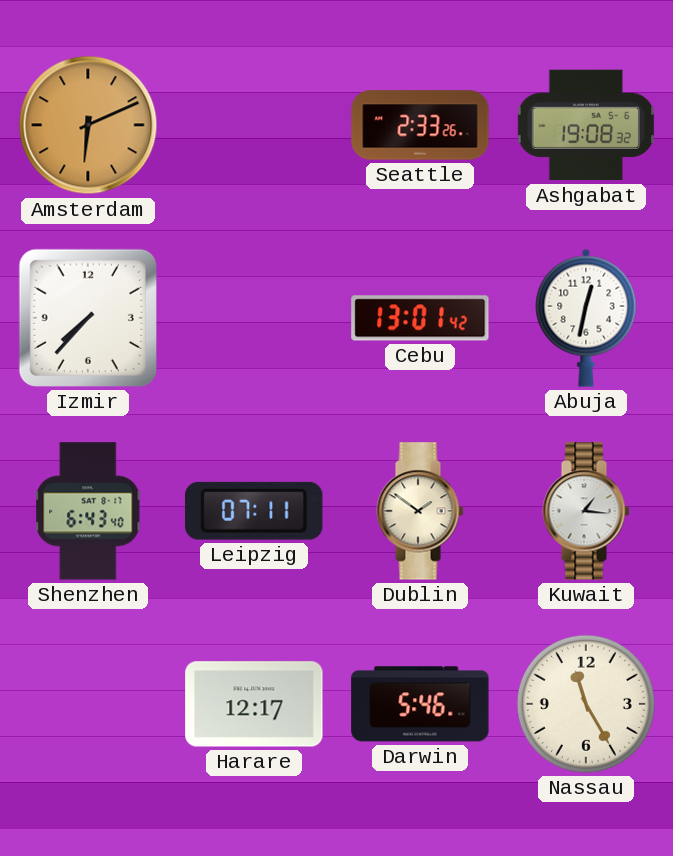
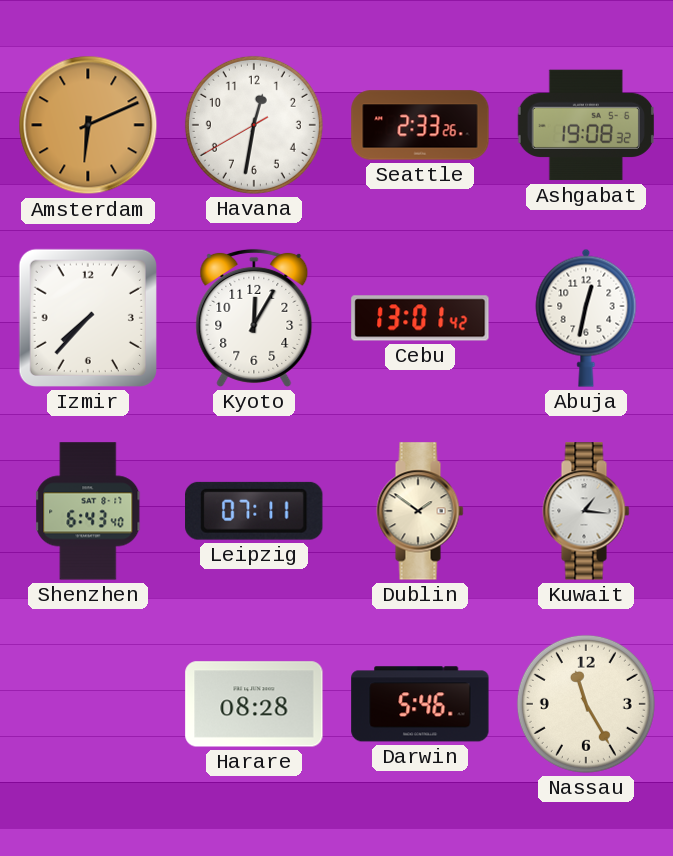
Havana: none -> 12:31 (254, 125)
Kyoto: none -> 12:05 (254, 318)
Harare: 12:17 -> 08:28 (254, 704)
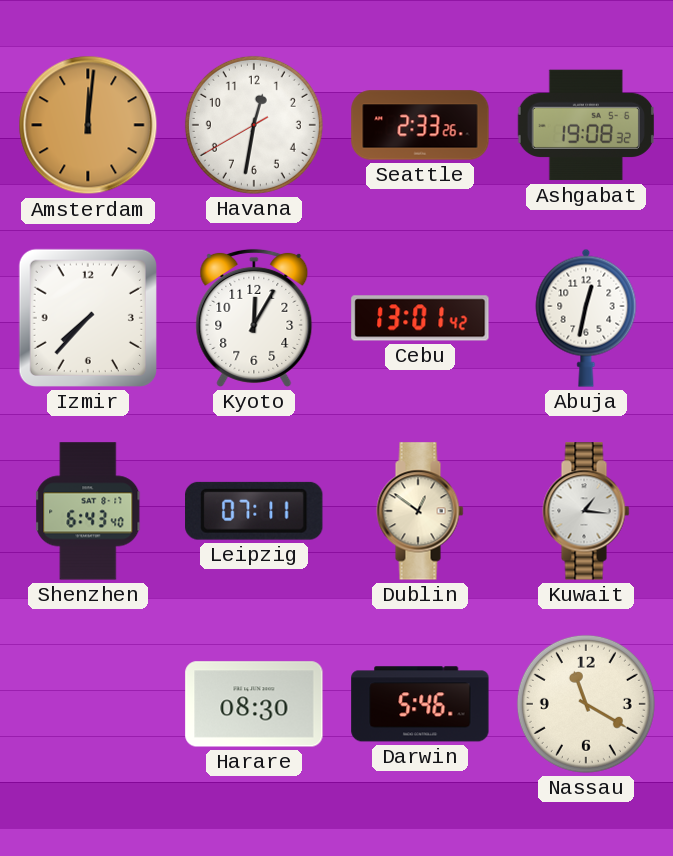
Amsterdam: 6:11 -> 12:01 (88, 125)
Dublin: 1:51 -> 12:51 (420, 511)
Harare: 08:28 -> 08:30 (254, 704)
Nassau: 11:25 -> 11:20 (586, 704)
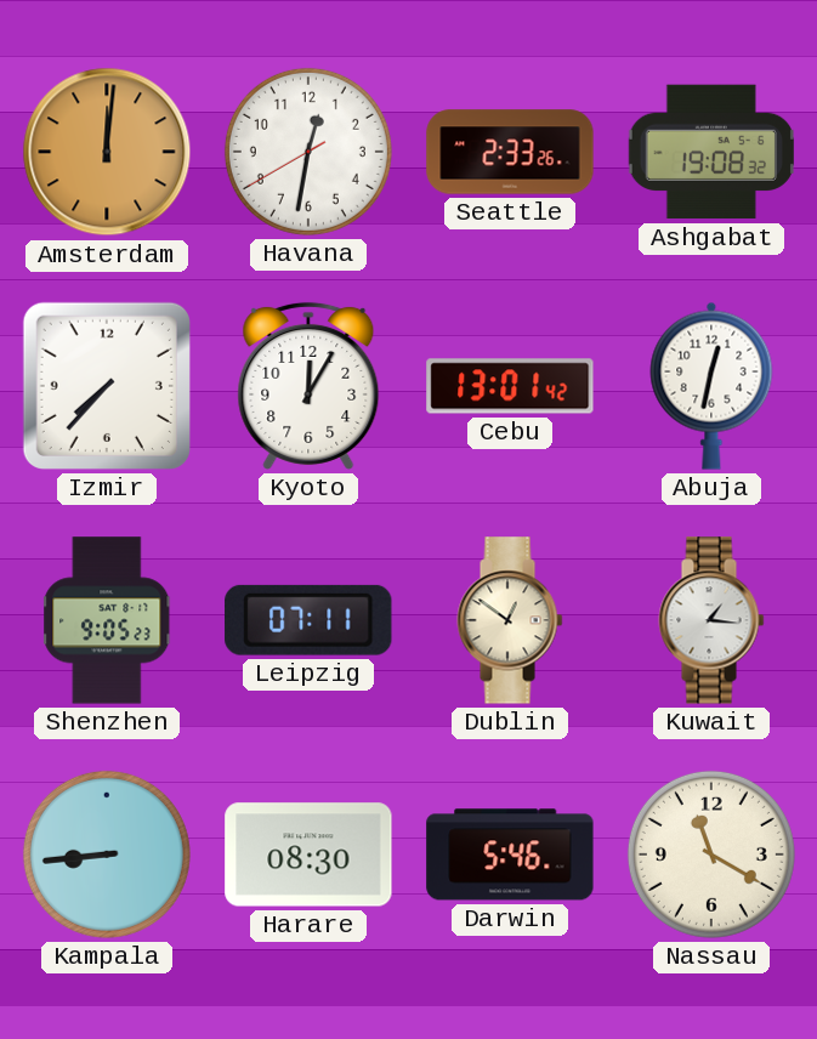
Shenzhen: 6:43 -> 9:05 (108, 620)
Kampala: none -> 8:44 (107, 855)
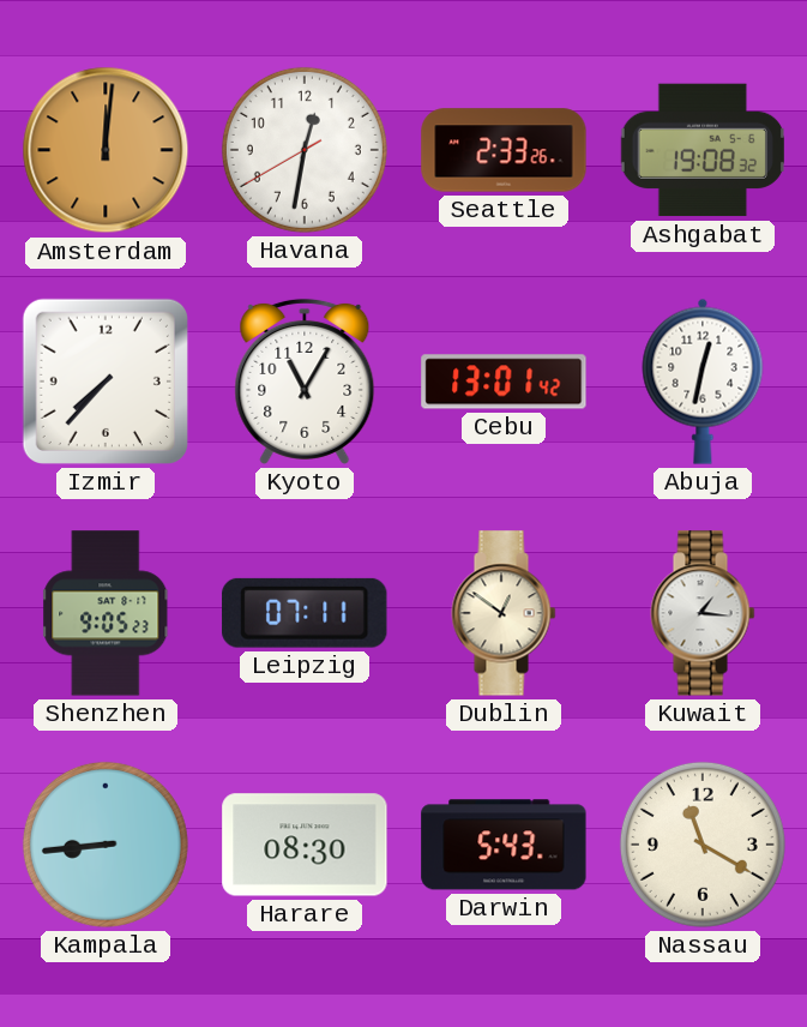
Kyoto: 12:05 -> 11:05 (305, 382)
Darwin: 5:46 -> 5:43 (504, 845)
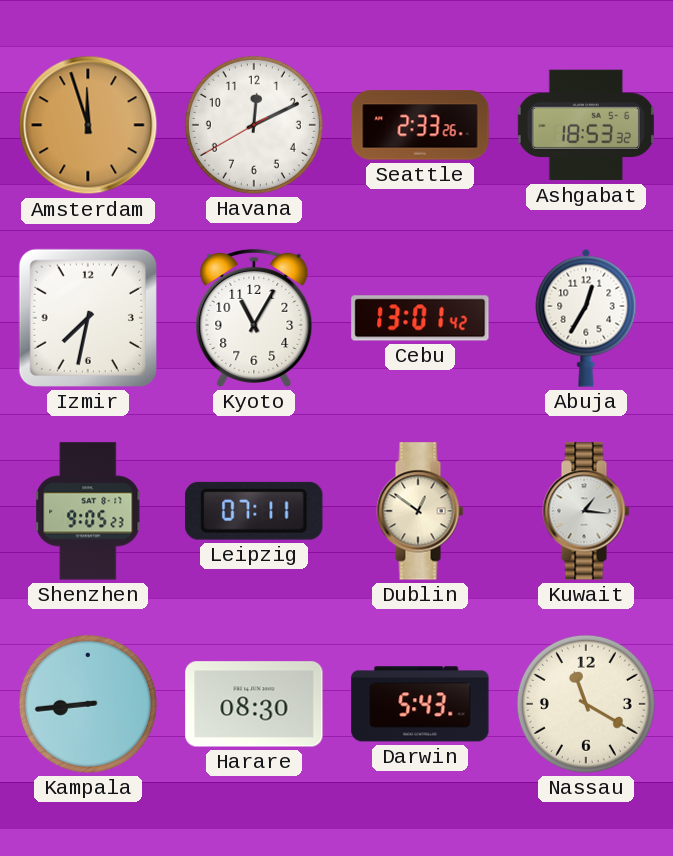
Amsterdam: 12:01 -> 11:57 (88, 125)
Havana: 12:31 -> 12:10 (254, 125)
Ashgabat: 19:08 -> 18:53 (586, 125)
Izmir: 7:37 -> 7:32 (88, 318)
Abuja: 12:32 -> 12:35 (586, 318)
